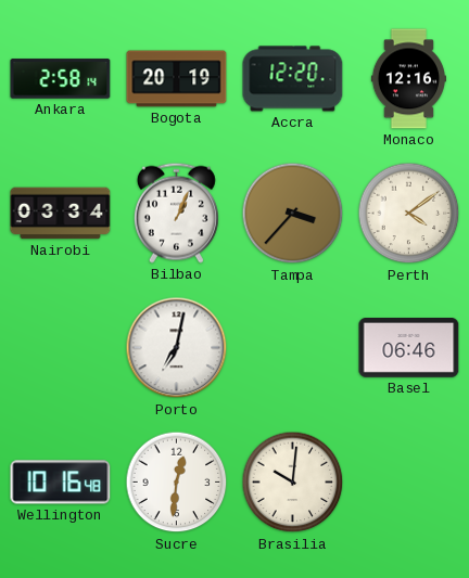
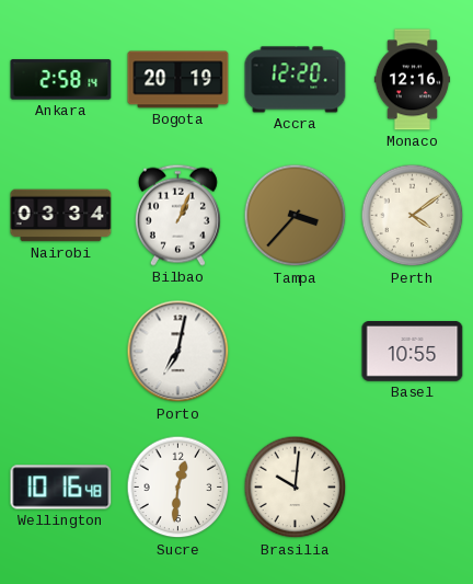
Basel: 06:46 -> 10:55 (413, 352)
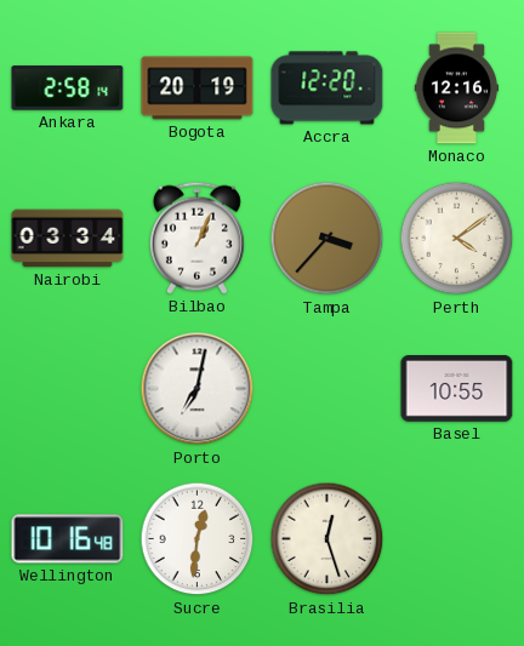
Brasilia: 10:01 -> 12:27 (327, 539)
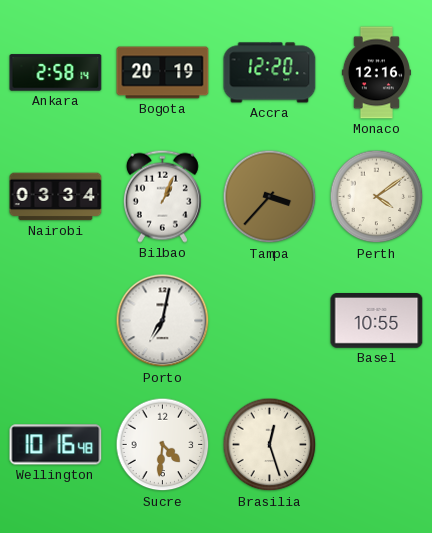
Sucre: 12:31 -> 4:31 (163, 445)
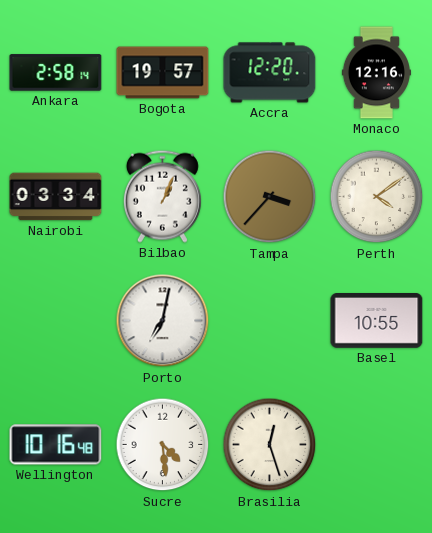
Bogota: 20:19 -> 19:57 (163, 73)
Sucre: 4:31 -> 4:29 (163, 445)
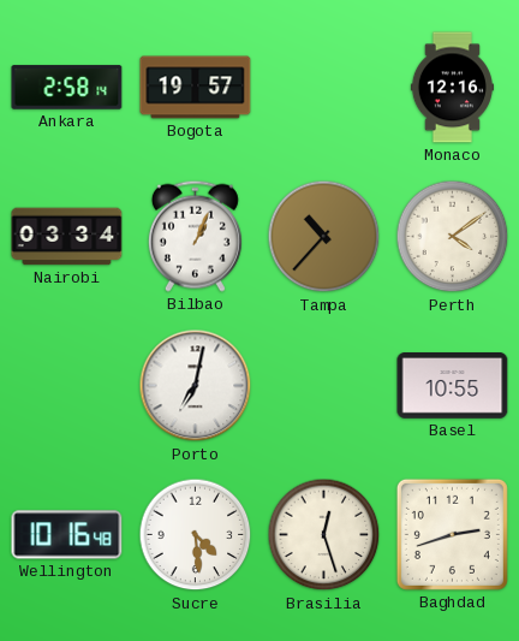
Accra: 12:20 -> none (270, 73)
Tampa: 3:37 -> 10:37 (324, 237)
Baghdad: none -> 2:42 (452, 534)
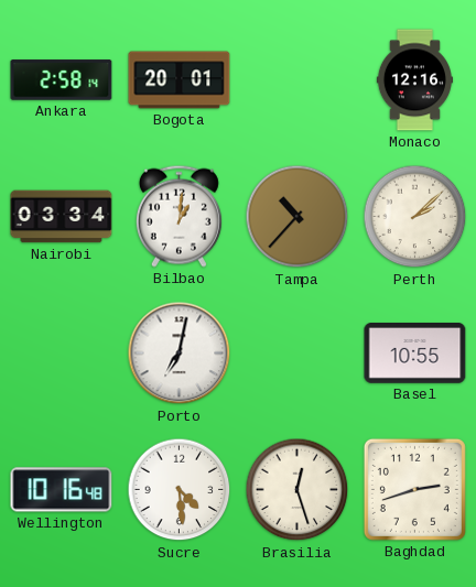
Bogota: 19:57 -> 20:01 (180, 80)
Bilbao: 1:04 -> 1:01 (178, 216)
Perth: 4:09 -> 2:08 (415, 217)
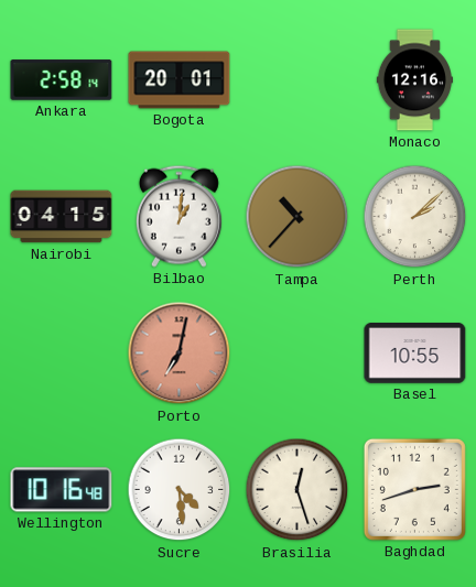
Nairobi: 03:34 -> 04:15 (62, 217)
Porto dial: white -> salmon (180, 354)
